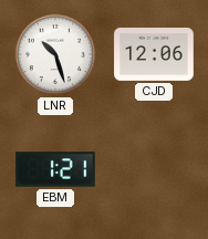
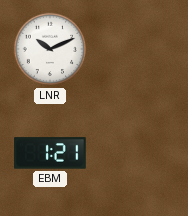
LNR: 10:27 -> 10:11 (50, 49)
CJD: 12:06 -> none (154, 54)
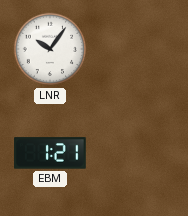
LNR: 10:11 -> 10:06 (50, 49)
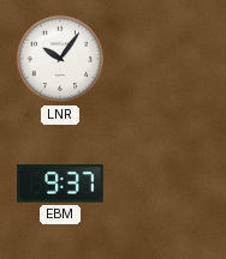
EBM: 1:21 -> 9:37 (60, 183)
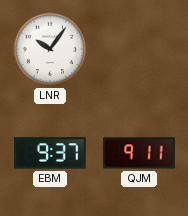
QJM: none -> 9:11 (139, 153)
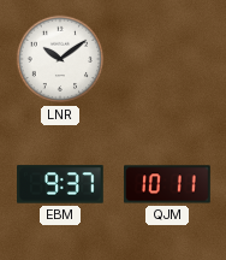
LNR: 10:06 -> 10:09 (60, 59)
QJM: 9:11 -> 10:11 (167, 184)
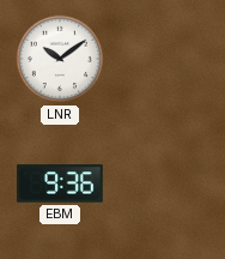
EBM: 9:37 -> 9:36 (60, 183)
QJM: 10:11 -> none (167, 184)
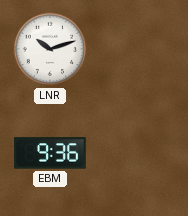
LNR: 10:09 -> 10:12 (50, 49)
